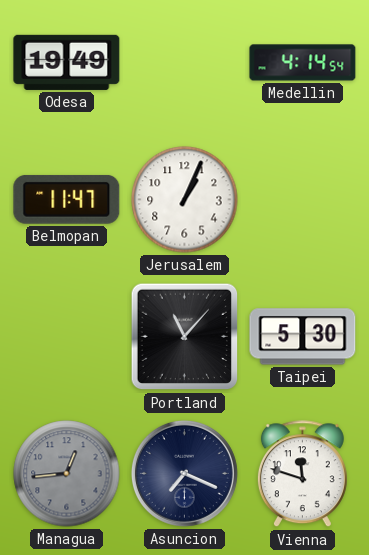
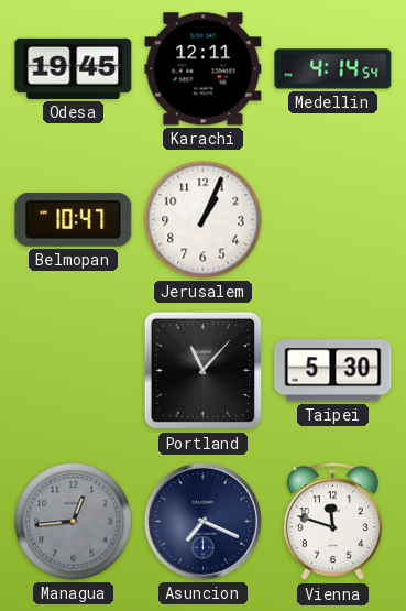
Odesa: 19:49 -> 19:45 (74, 68)
Karachi: none -> 12:11 (204, 69)
Belmopan: 11:47 -> 10:47 (74, 219)
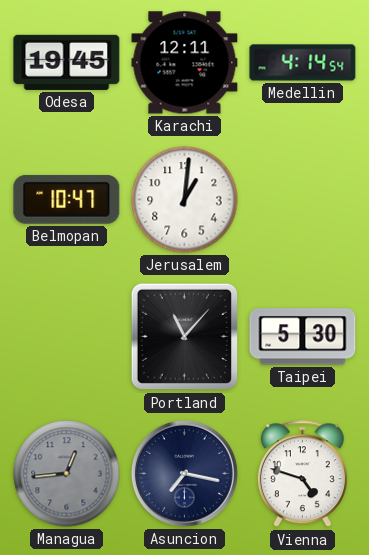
Jerusalem: 1:04 -> 1:01 (185, 200)
Asuncion: 7:19 -> 7:17 (184, 473)
Vienna: 11:48 -> 4:48 (302, 474)
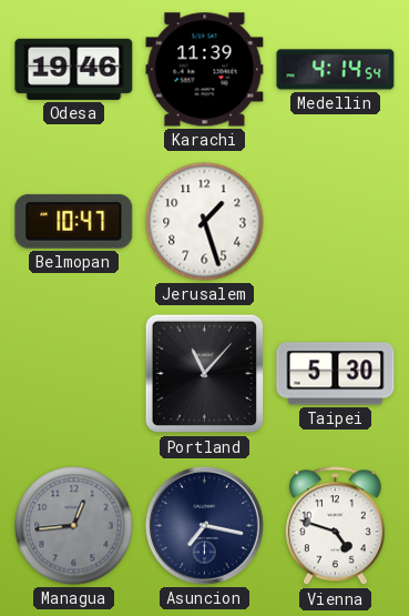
Odesa: 19:45 -> 19:46 (74, 69)
Karachi: 12:11 -> 11:39 (205, 70)
Jerusalem: 1:01 -> 1:27 (205, 222)
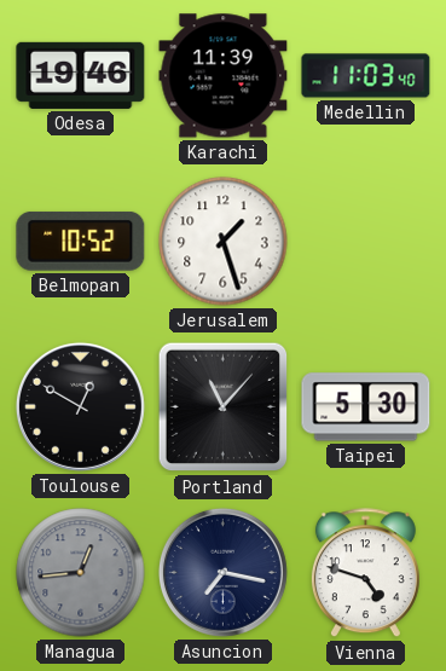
Medellin: 4:14 -> 11:03 (366, 76)
Belmopan: 10:47 -> 10:52 (81, 241)
Toulouse: none -> 12:50 (80, 406)
